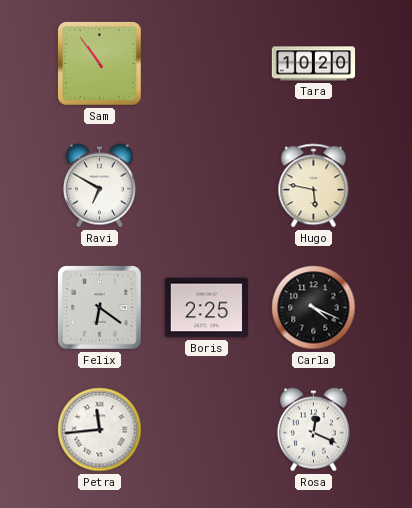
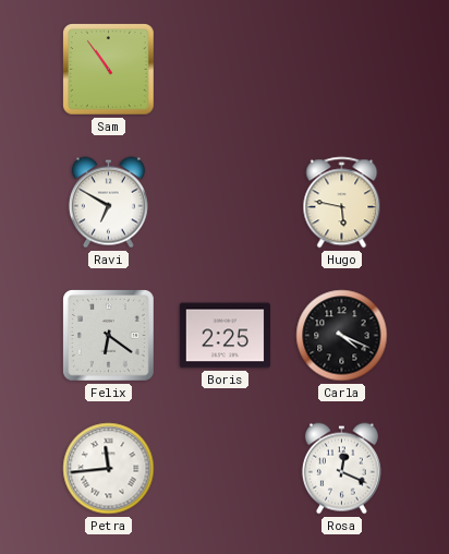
Tara: 10:20 -> none (314, 64)
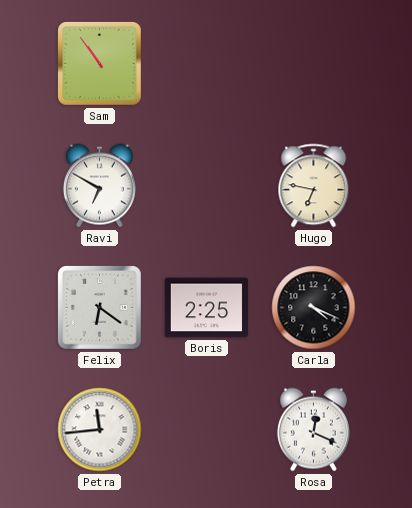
Hugo: 5:47 -> 6:47 (314, 186)
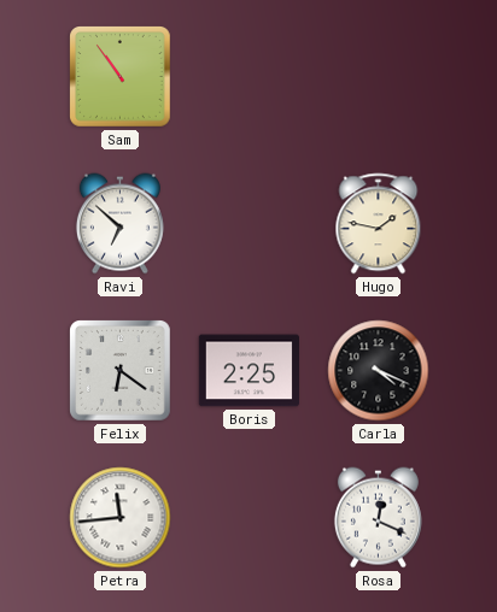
Ravi: 6:50 -> 6:52 (119, 224)
Hugo: 6:47 -> 1:47 (379, 224)
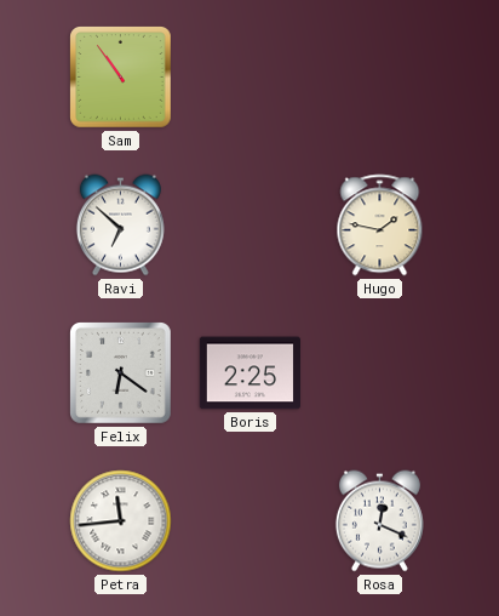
Carla: 4:19 -> none (379, 371)
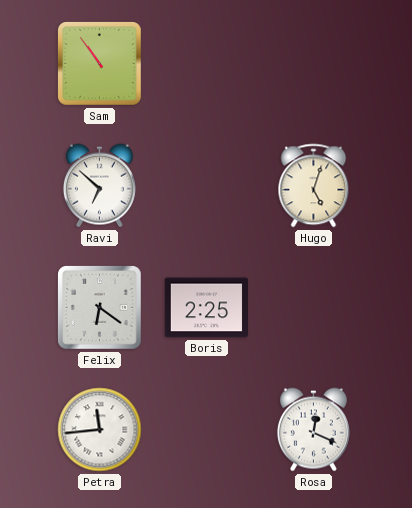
Hugo: 1:47 -> 5:03 (314, 186)
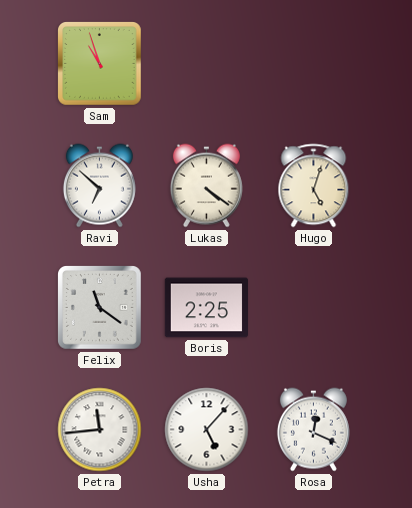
Sam: 10:54 -> 10:57 (100, 64)
Lukas: none -> 4:21 (206, 186)
Felix: 6:21 -> 11:21 (100, 308)
Usha: none -> 5:07 (207, 430)
